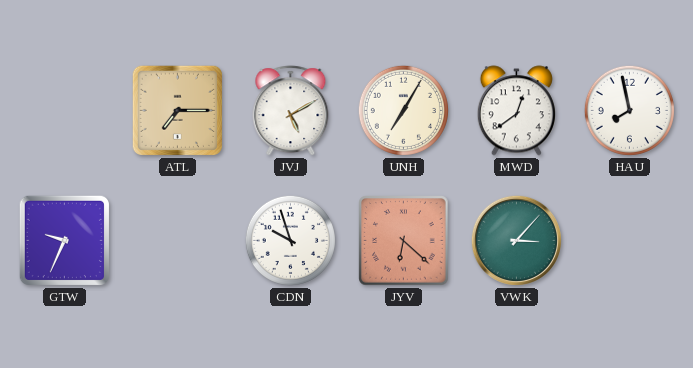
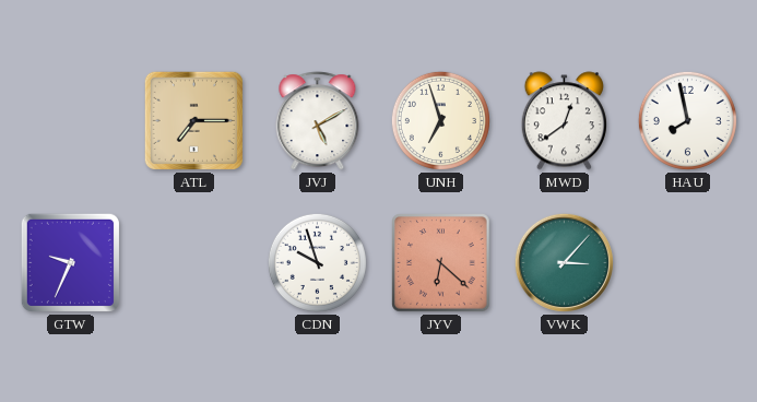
UNH: 7:05 -> 6:57 (440, 120)
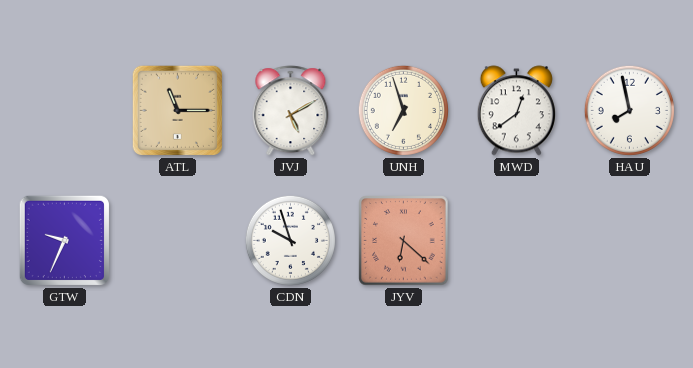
ATL: 7:15 -> 11:15 (177, 110)
VWK: 3:07 -> none (564, 262)
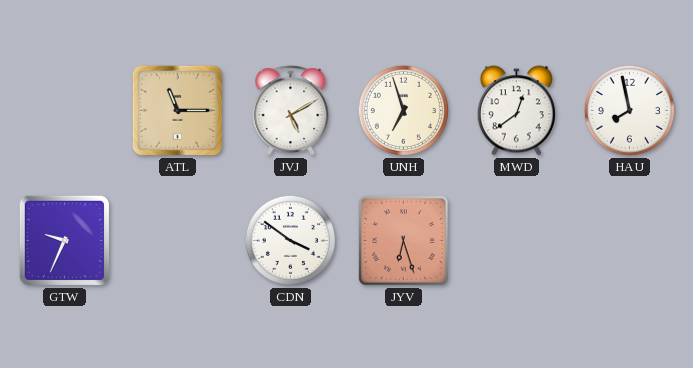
CDN: 9:57 -> 3:51 (290, 240)
JYV: 6:22 -> 6:27 (404, 241)
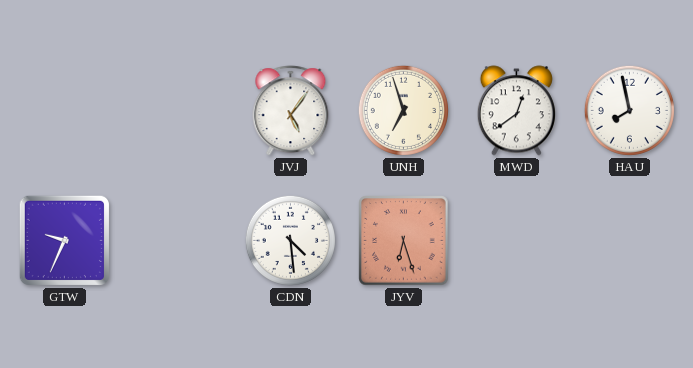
ATL: 11:15 -> none (177, 110)
JVJ: 5:10 -> 5:06 (291, 111)
CDN: 3:51 -> 4:29 (290, 240)
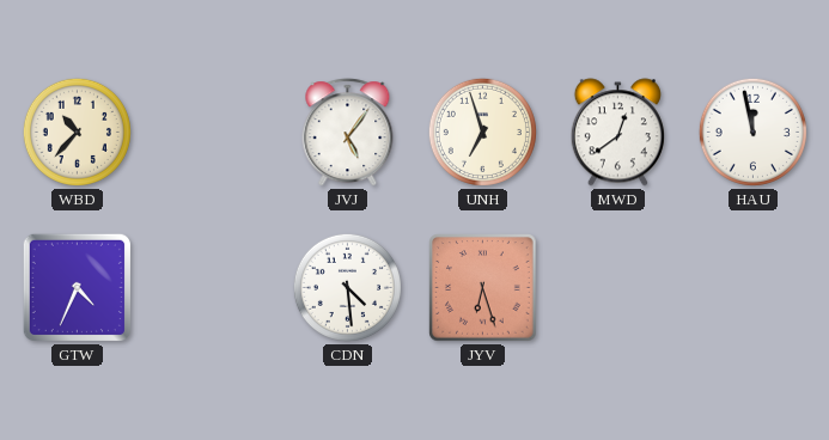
WBD: none -> 10:37 (77, 132)
HAU: 7:58 -> 11:58 (752, 132)
GTW: 9:34 -> 4:34 (77, 287)
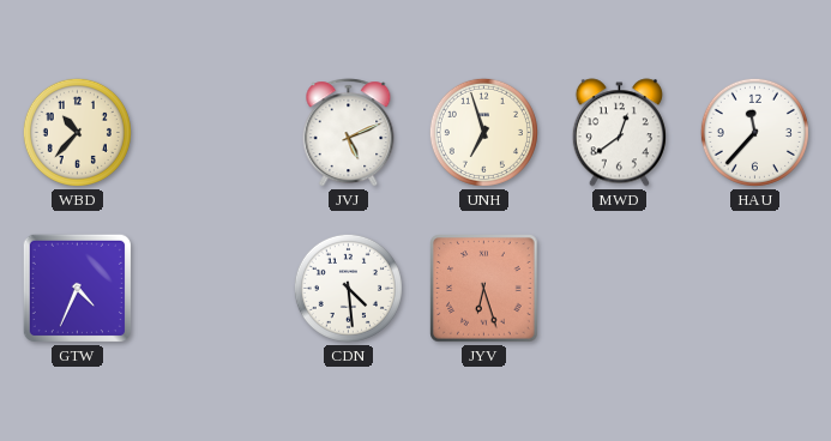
JVJ: 5:06 -> 5:11 (349, 133)
HAU: 11:58 -> 11:37 (754, 132)
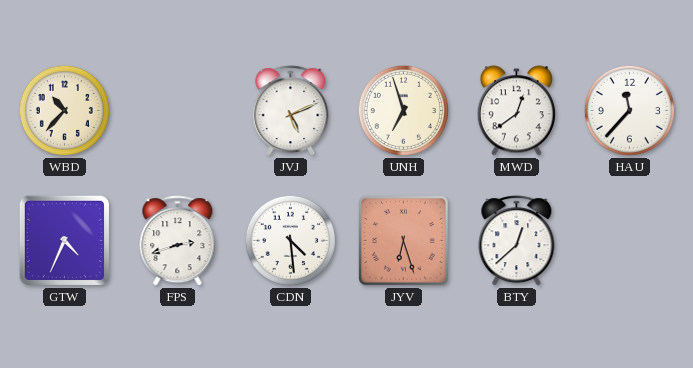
FPS: none -> 2:42 (178, 241)
BTY: none -> 12:38 (517, 241)
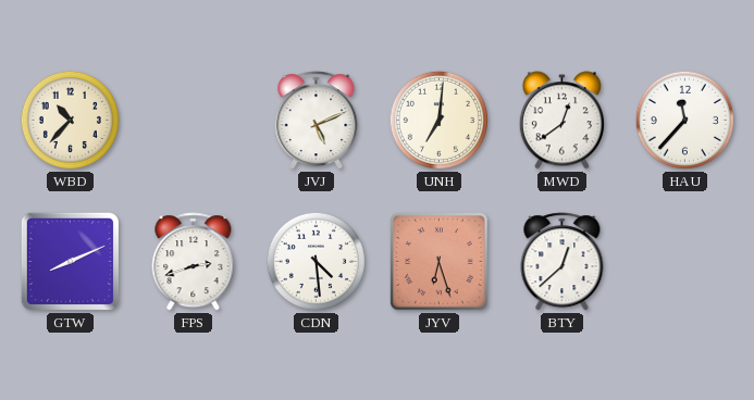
UNH: 6:57 -> 7:01 (438, 120)
GTW: 4:34 -> 8:11 (70, 261)
